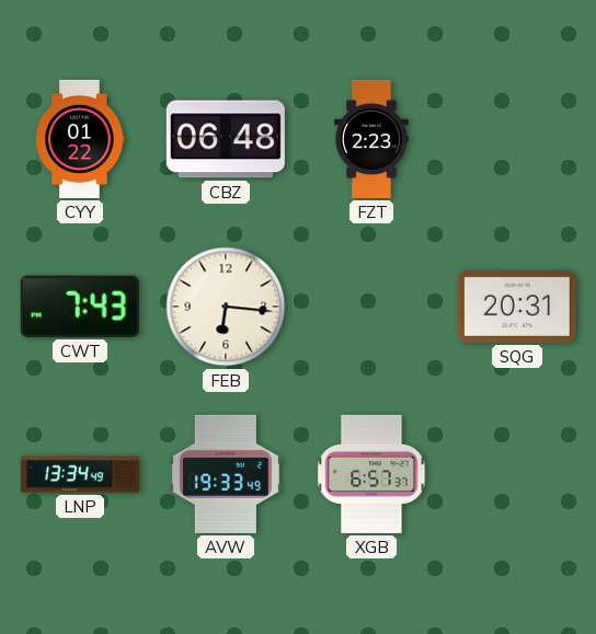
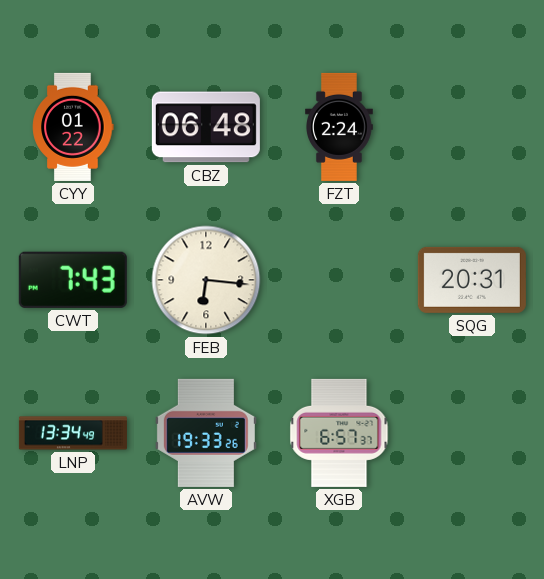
FZT: 2:23 -> 2:24 (340, 127)
AVW: 19:33:49 -> 19:33:26 (206, 433)
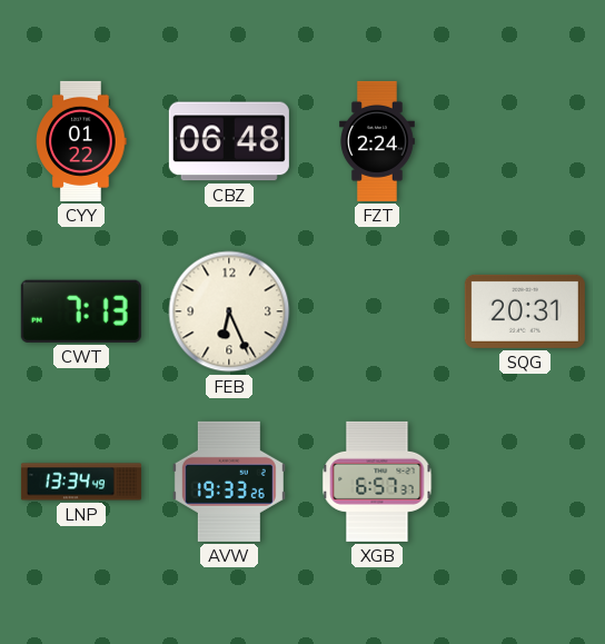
CWT: 7:43 -> 7:13 (81, 311)
FEB: 6:16 -> 6:26 (229, 311)
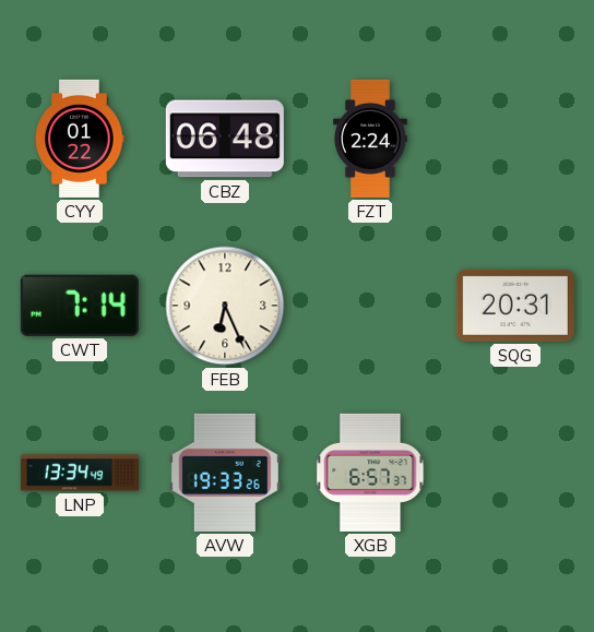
CWT: 7:13 -> 7:14 (80, 306)
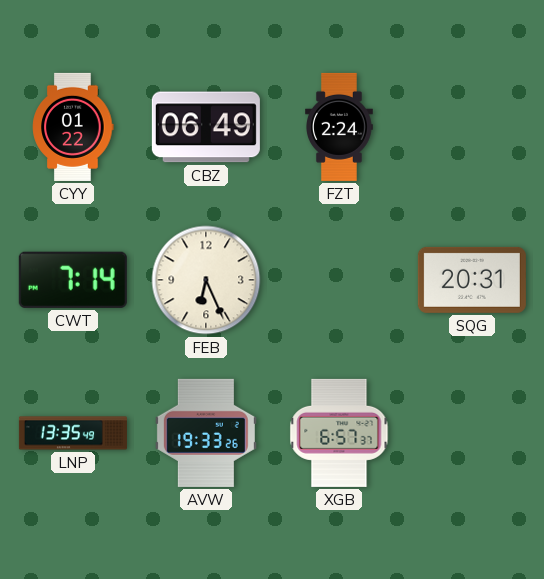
CBZ: 06:48 -> 06:49 (206, 127)
LNP: 13:34 -> 13:35 (73, 433)
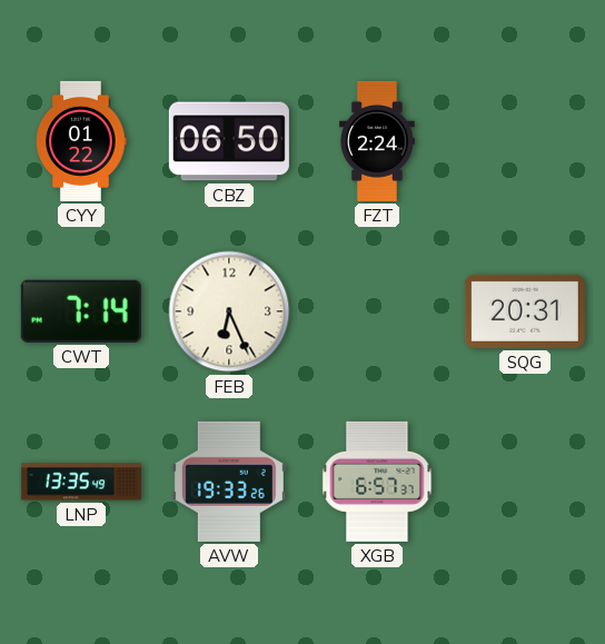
CBZ: 06:49 -> 06:50 (229, 141)
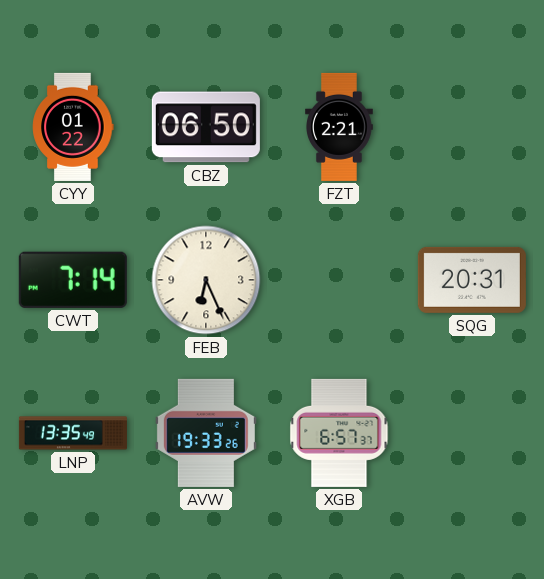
FZT: 2:24 -> 2:21 (340, 127)
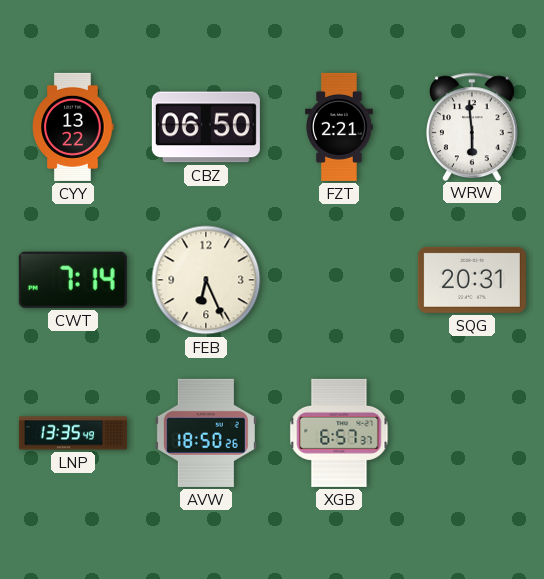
CYY: 01:22 -> 13:22 (73, 127)
WRW: none -> 5:59 (473, 126)
AVW: 19:33 -> 18:50 (206, 433)
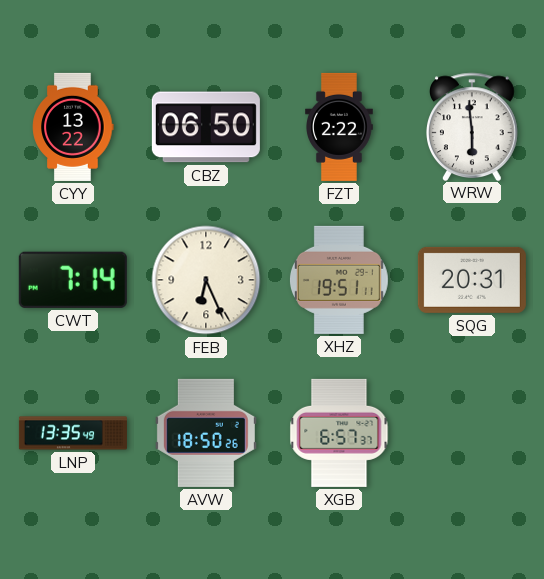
FZT: 2:21 -> 2:22 (340, 127)
XHZ: none -> 19:51 (339, 280)
